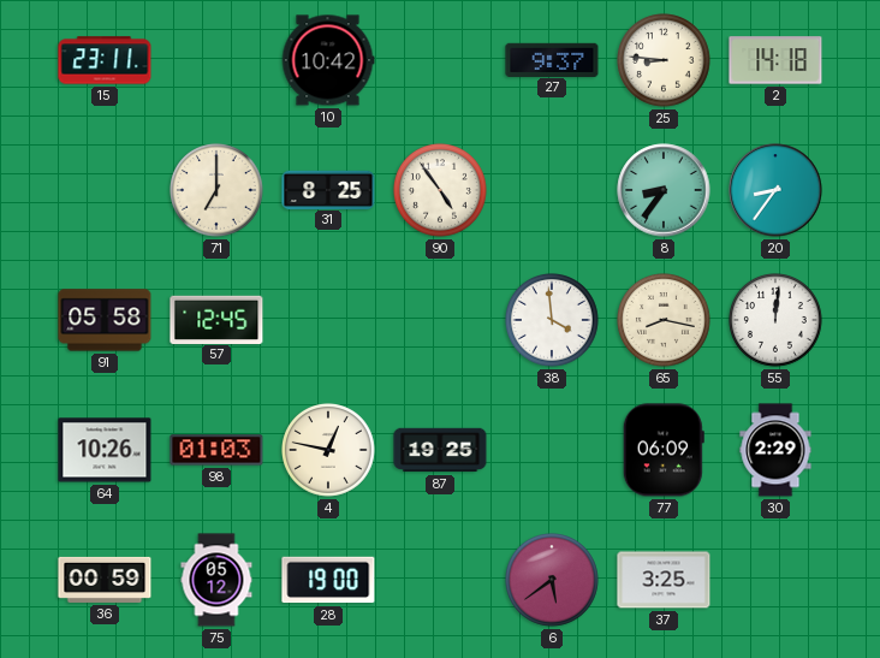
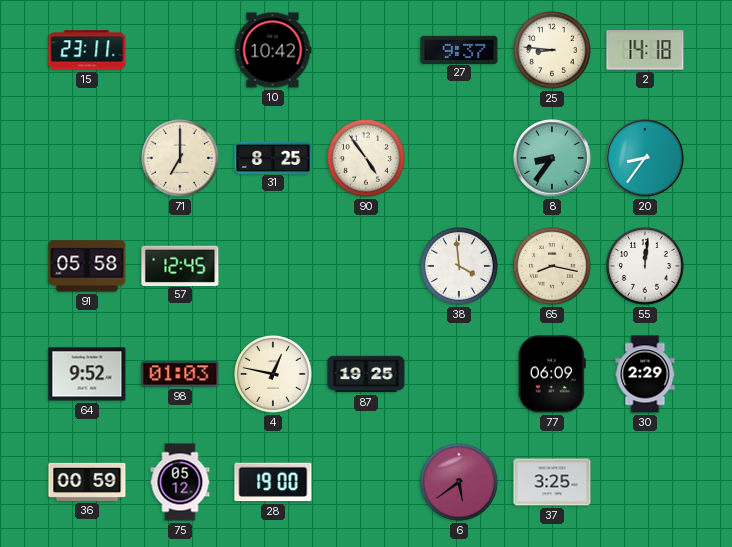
64: 10:26 -> 9:52 (87, 374)
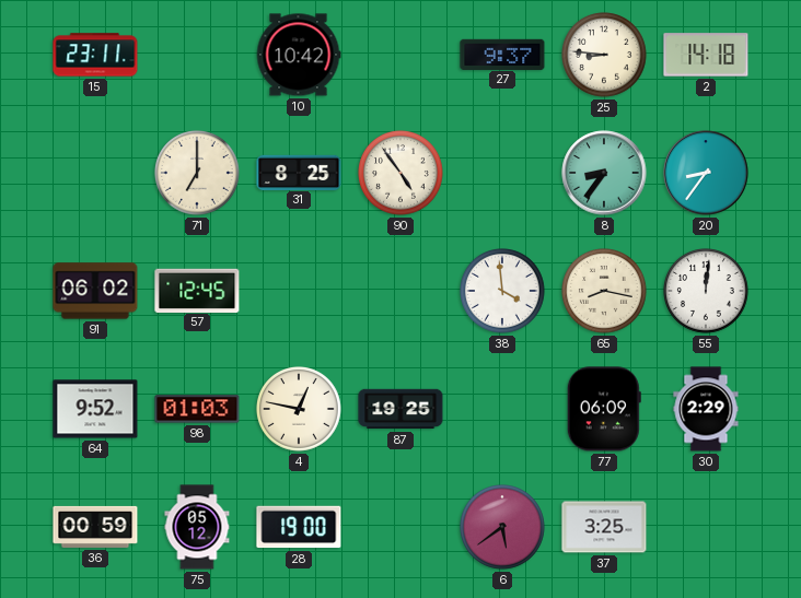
91: 05:58 -> 06:02 (95, 291)
